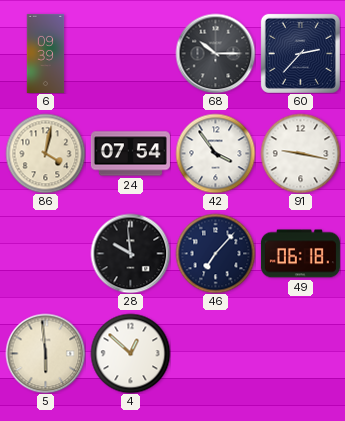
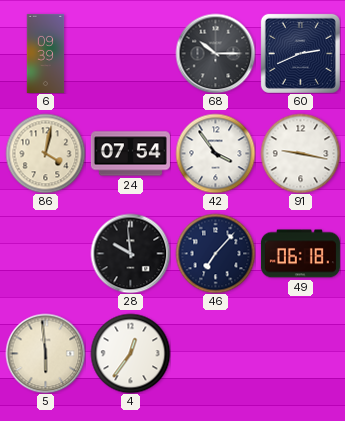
60: 2:37 -> 2:41 (300, 53)
4: 12:52 -> 12:36 (130, 353)
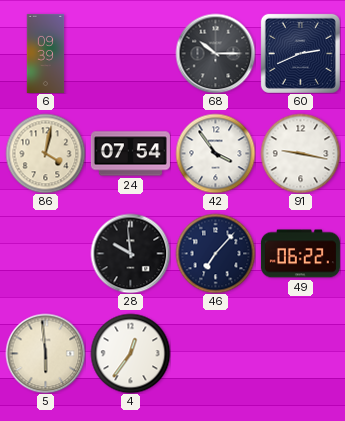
49: 06:18 -> 06:22 (300, 254)
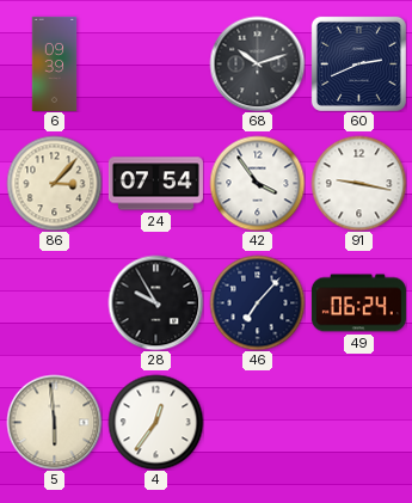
68: 10:15 -> 10:12 (257, 63)
86: 4:02 -> 3:07 (54, 183)
28: 9:59 -> 9:55 (155, 302)
49: 06:22 -> 06:24 (358, 303)
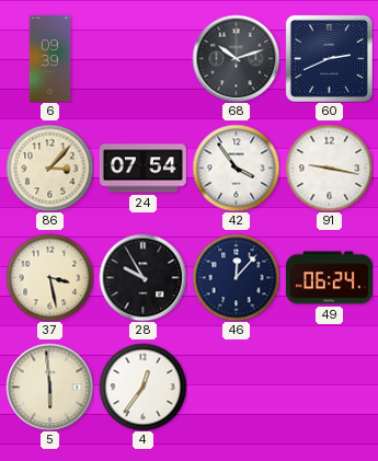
37: none -> 3:28 (49, 277)
46: 7:07 -> 12:07 (236, 277)
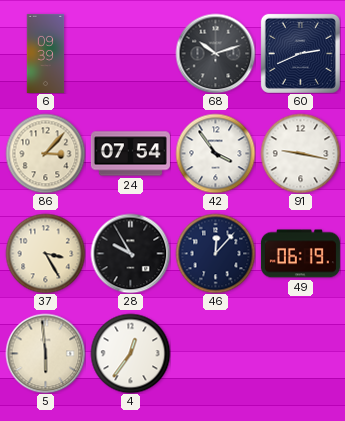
37: 3:28 -> 3:25 (45, 253)
49: 06:24 -> 06:19 (300, 254)
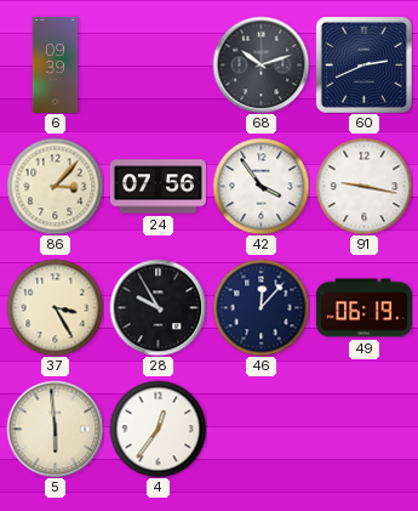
24: 07:54 -> 07:56 (158, 187)
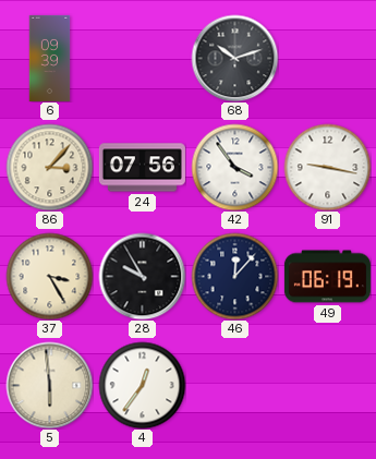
60: 2:41 -> none (363, 64)
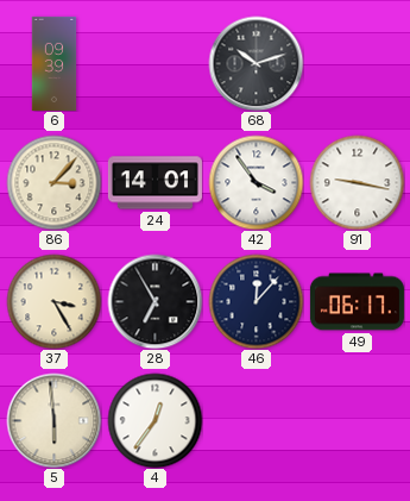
24: 07:56 -> 14:01 (154, 183)
28: 9:55 -> 6:55 (154, 301)
49: 06:19 -> 06:17 (357, 302)
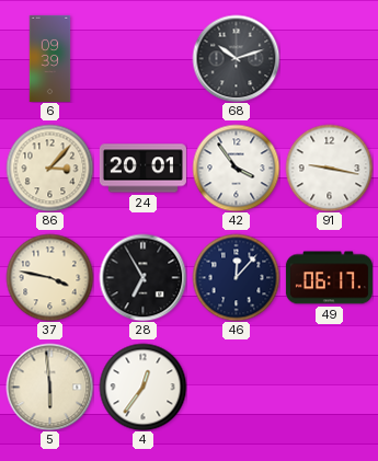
24: 14:01 -> 20:01 (142, 169)
37: 3:25 -> 3:47 (49, 277)
